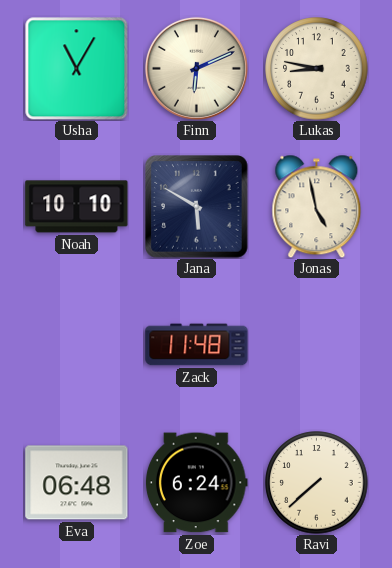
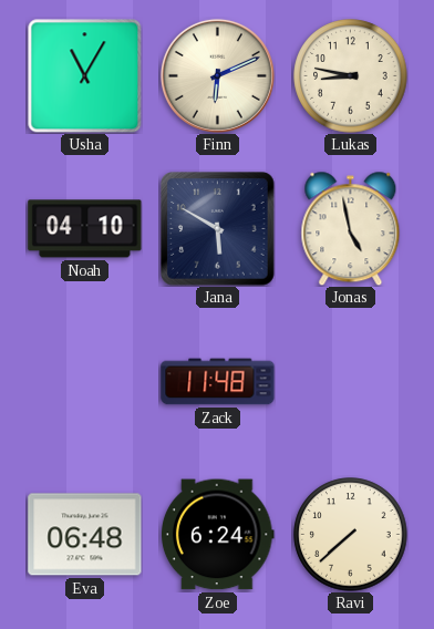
Noah: 10:10 -> 04:10 (85, 229)
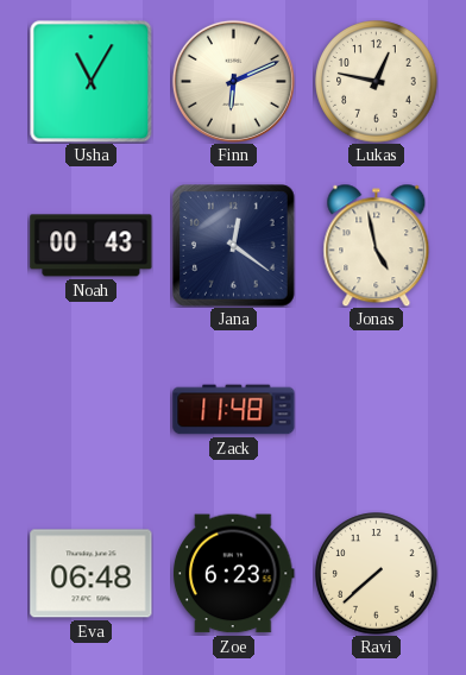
Lukas: 8:47 -> 12:47 (377, 82)
Noah: 04:10 -> 00:43 (92, 246)
Jana: 5:50 -> 12:21 (234, 246)
Zoe: 6:24 -> 6:23 (234, 574)
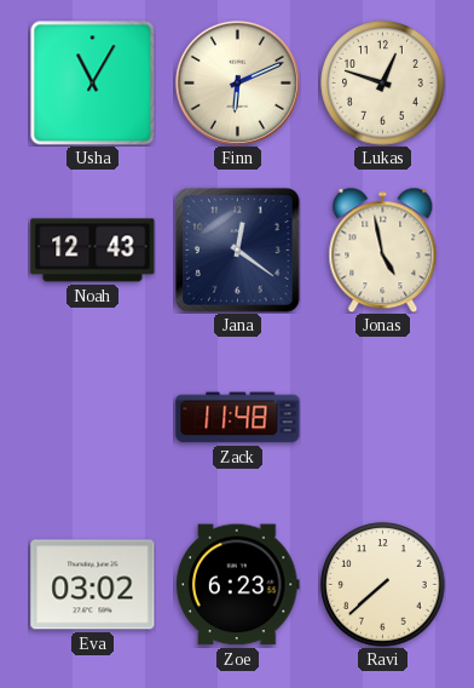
Lukas: 12:47 -> 12:48 (383, 84)
Noah: 00:43 -> 12:43 (93, 251)
Eva: 06:48 -> 03:02 (93, 585)
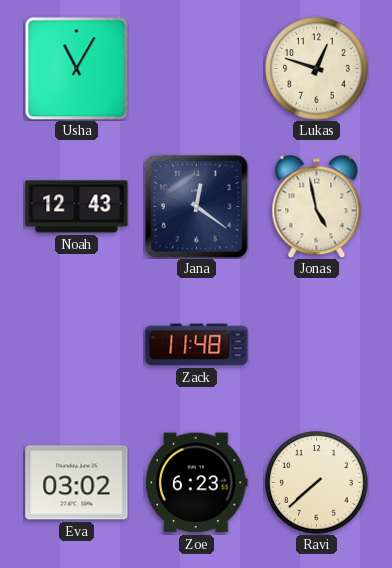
Finn: 6:11 -> none (237, 82)
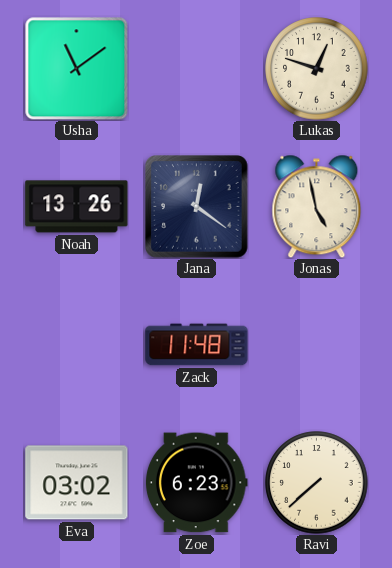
Usha: 11:05 -> 11:09 (76, 68)
Noah: 12:43 -> 13:26 (77, 207)
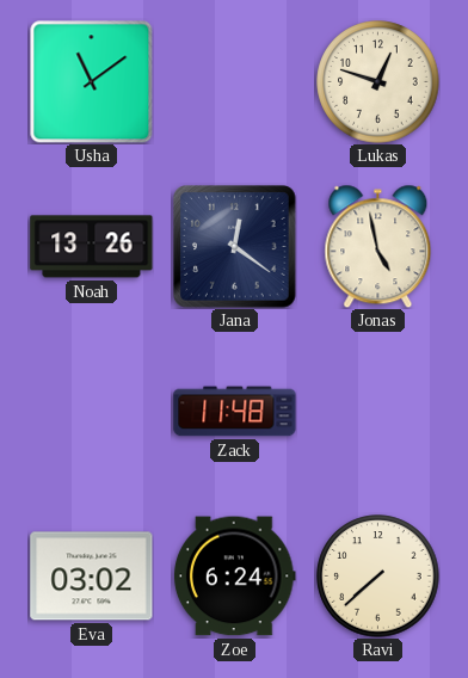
Zoe: 6:23 -> 6:24 (235, 577)
